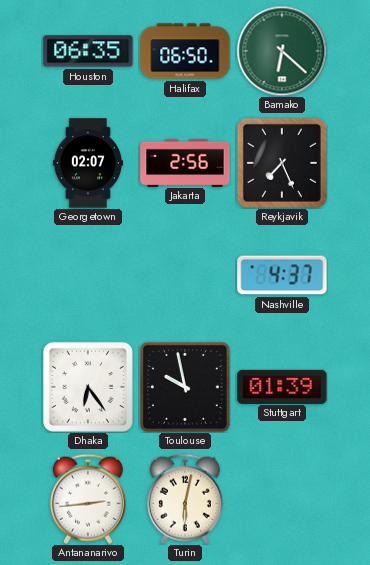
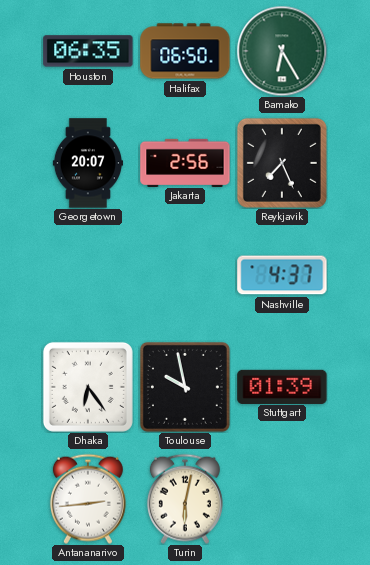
Bamako: 6:22 -> 6:25 (282, 51)
Georgetown: 02:07 -> 20:07 (87, 163)
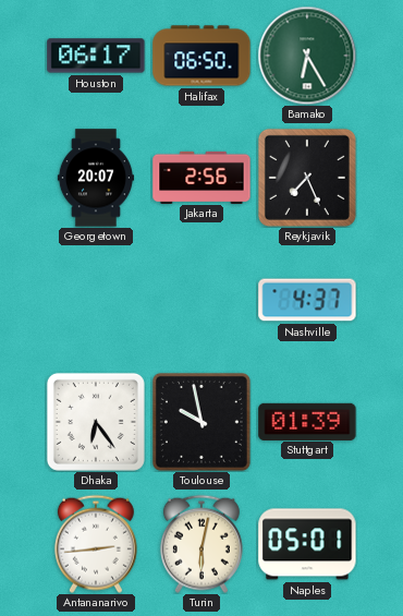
Houston: 06:35 -> 06:17 (96, 56)
Naples: none -> 05:01 (307, 544)
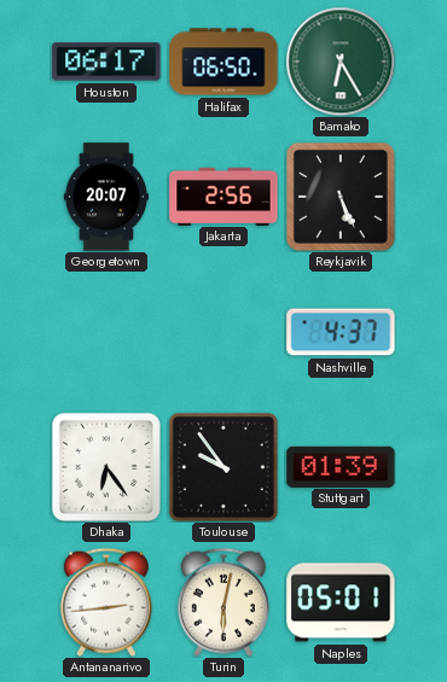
Reykjavik: 7:26 -> 5:26 (341, 197)
Toulouse: 9:58 -> 9:54 (224, 467)
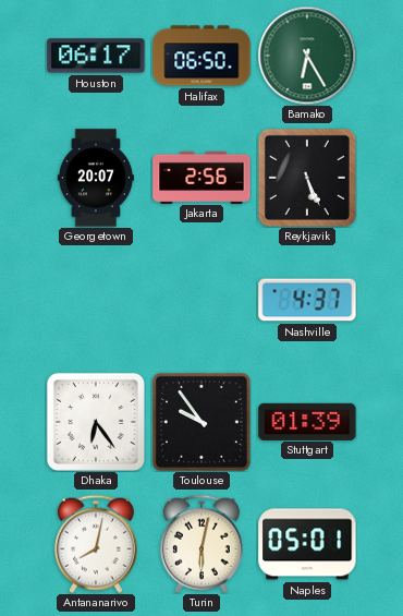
Antananarivo: 2:44 -> 8:02 (96, 544)
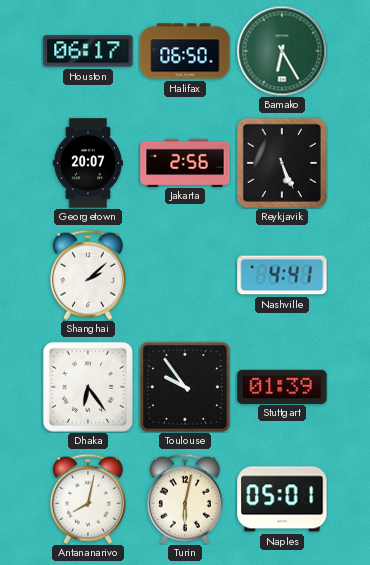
Shanghai: none -> 2:08 (88, 275)
Nashville: 4:37 -> 4:41 (282, 275)
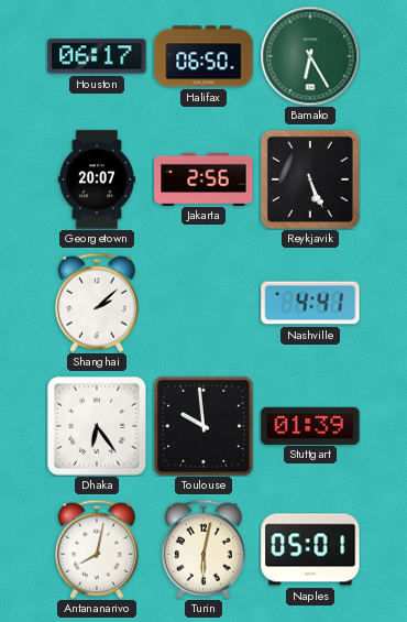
Toulouse: 9:54 -> 9:59 (204, 426)
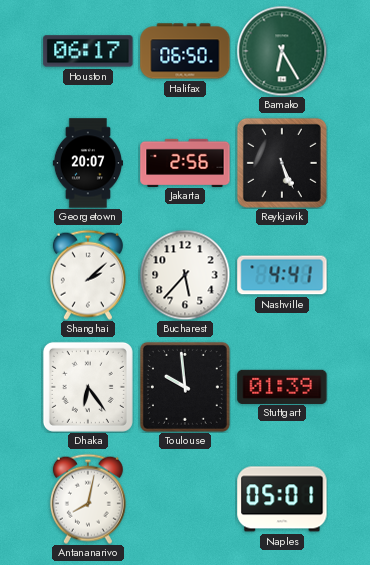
Bucharest: none -> 5:37 (185, 275)
Turin: 6:02 -> none (204, 549)
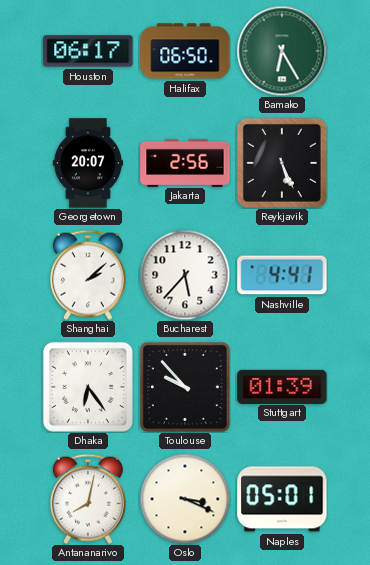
Toulouse: 9:59 -> 9:53 (185, 387)
Oslo: none -> 3:19 (185, 499)
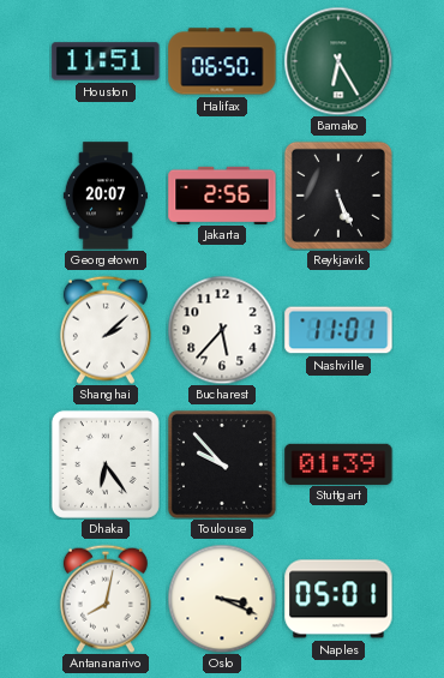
Houston: 06:17 -> 11:51 (106, 61)
Nashville: 4:41 -> 11:01 (338, 330)
